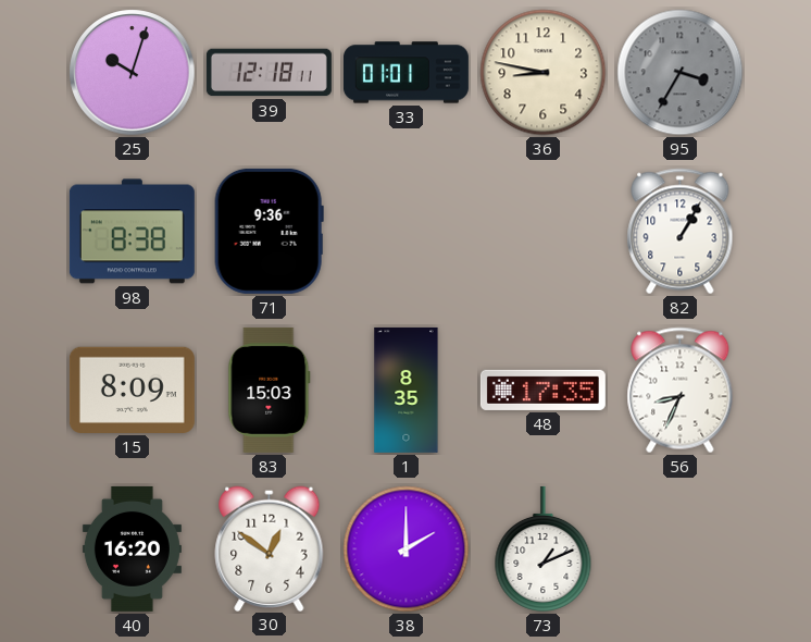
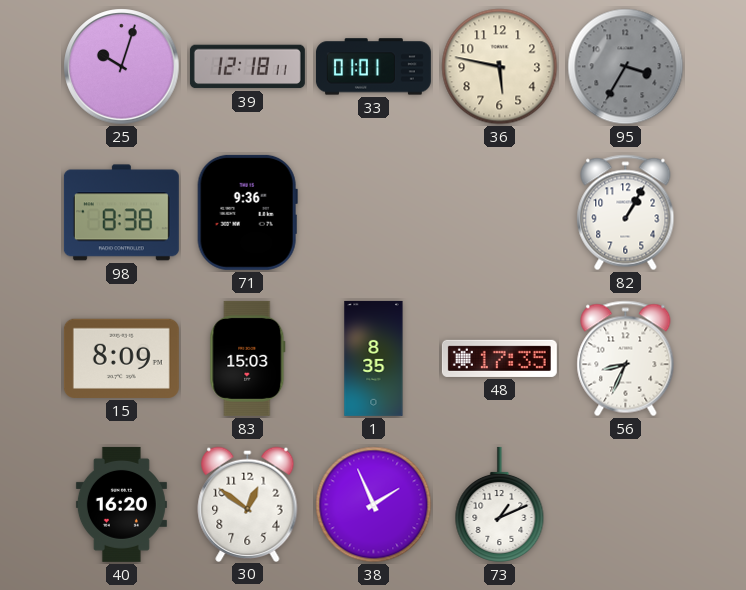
36: 8:47 -> 5:47 (500, 67)
38: 2:00 -> 1:56 (374, 505)
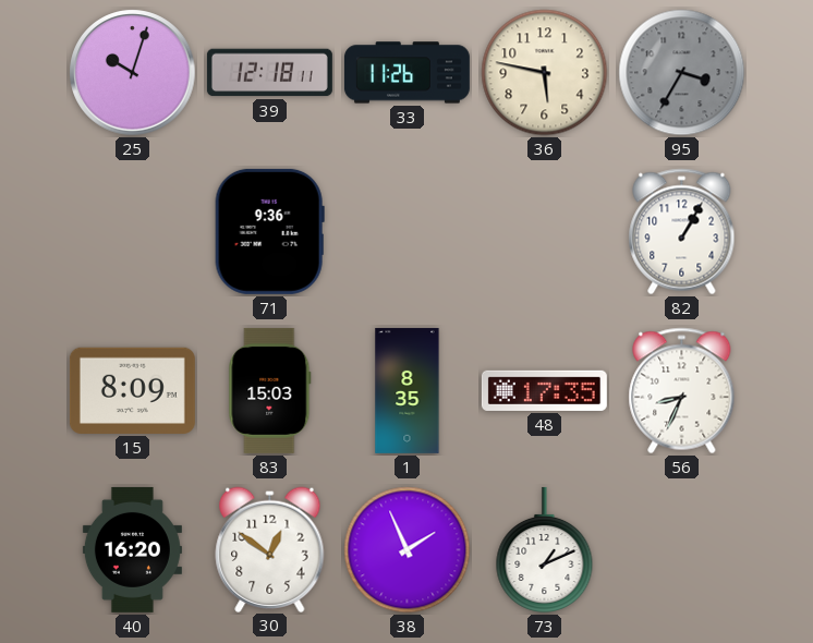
33: 01:01 -> 11:26 (406, 73)
98: 8:38 -> none (121, 213)
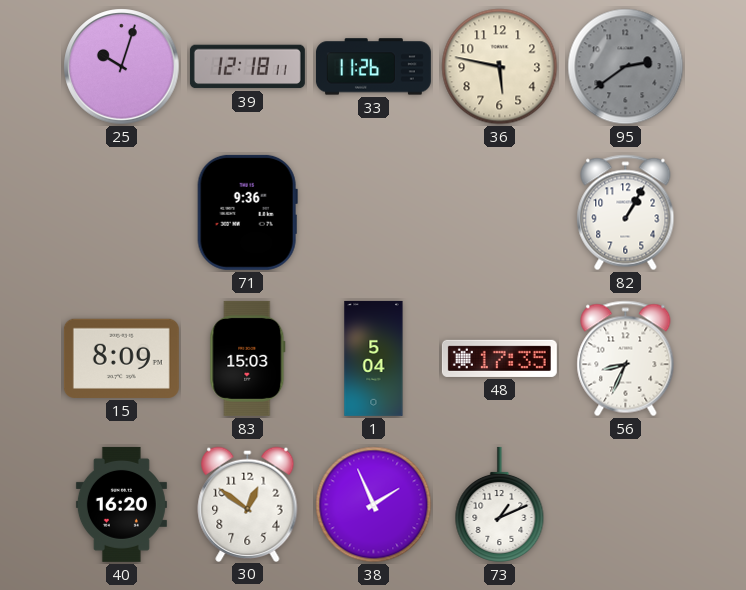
95: 3:35 -> 2:39 (626, 67)
1: 8:35 -> 5:04 (374, 358)
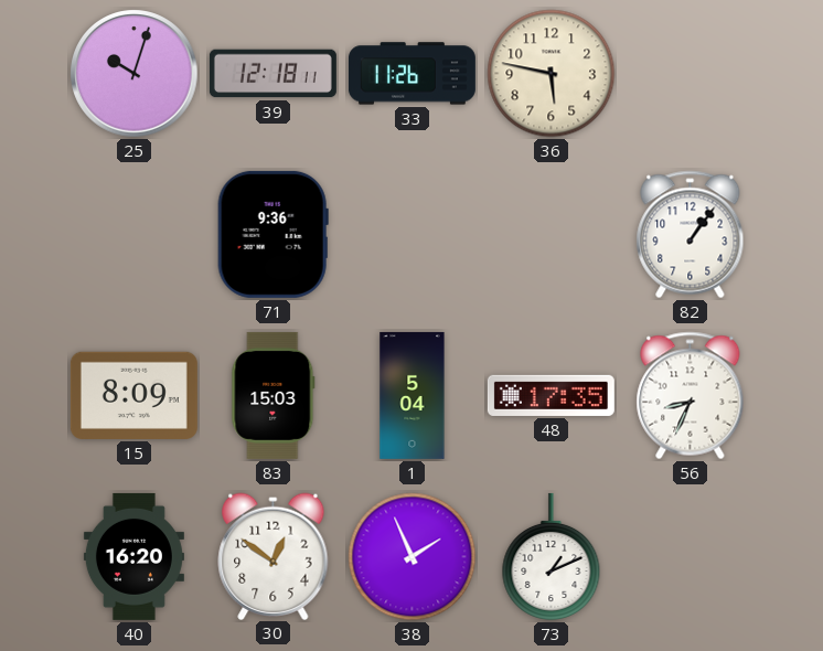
95: 2:39 -> none (626, 67)
82: 1:05 -> 1:06 (691, 235)
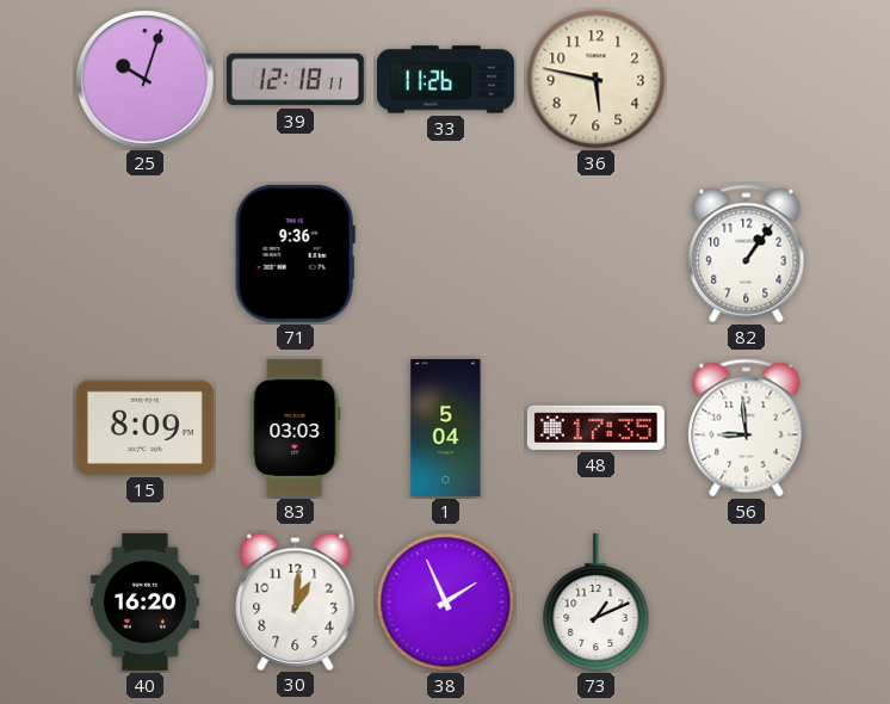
83: 15:03 -> 03:03 (296, 427)
56: 8:34 -> 8:59 (747, 428)
30: 12:51 -> 1:01 (296, 601)
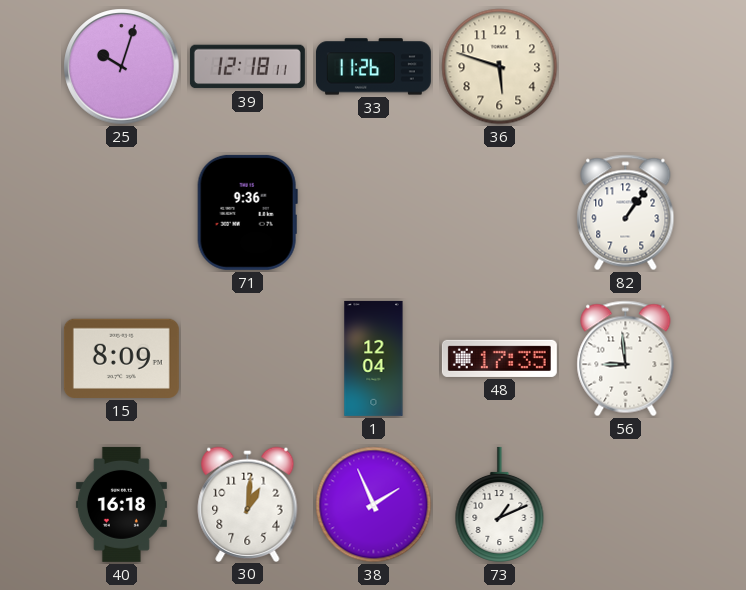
36: 5:47 -> 5:48 (500, 67)
83: 03:03 -> none (296, 427)
1: 5:04 -> 12:04 (374, 358)
40: 16:20 -> 16:18 (121, 504)
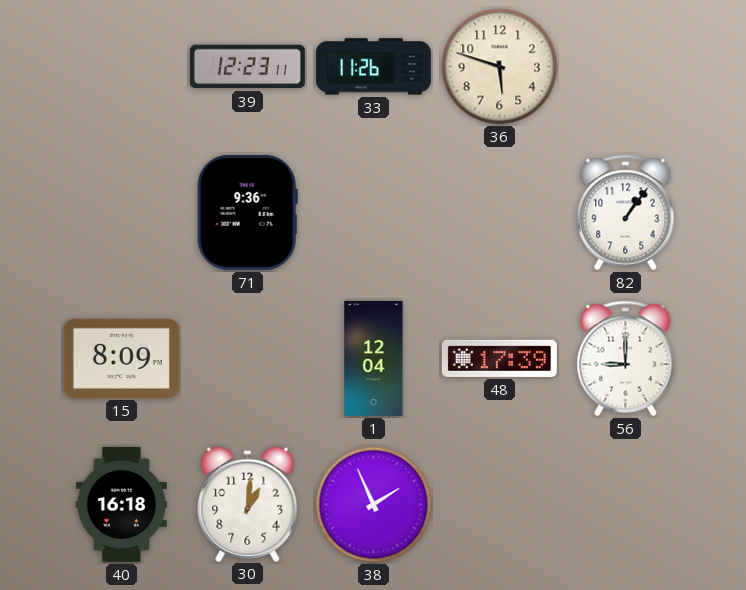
25: 10:03 -> none (122, 67)
39: 12:18 -> 12:23 (247, 67)
48: 17:35 -> 17:39 (499, 358)
56: 8:59 -> 9:00 (626, 359)
73: 1:11 -> none (500, 504)
